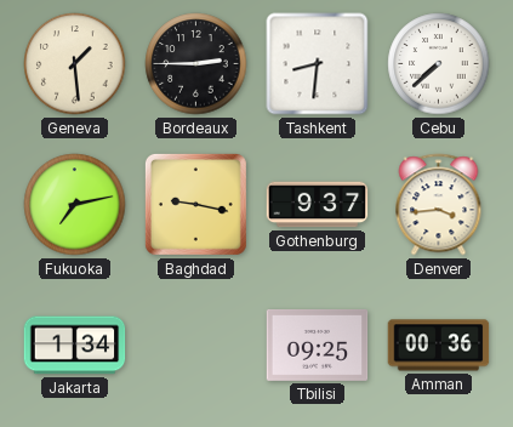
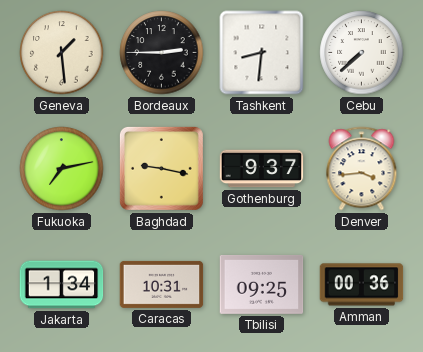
Caracas: none -> 10:31 (162, 284)
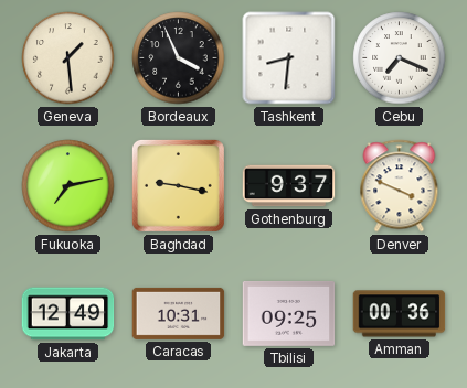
Bordeaux: 2:45 -> 3:56 (179, 58)
Cebu: 7:38 -> 7:19 (400, 58)
Denver: 3:44 -> 3:49 (400, 186)
Jakarta: 1:34 -> 12:49 (68, 314)
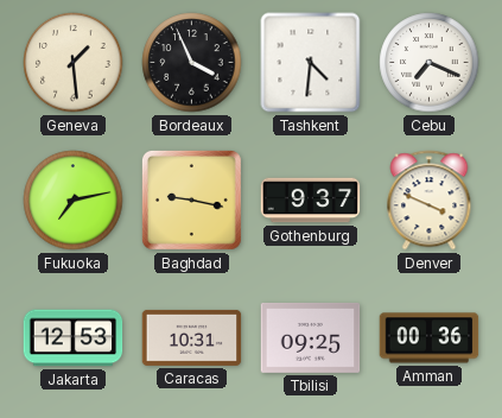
Tashkent: 8:31 -> 4:31 (311, 63)
Jakarta: 12:49 -> 12:53 (74, 338)
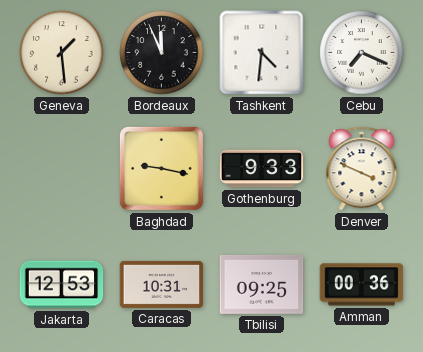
Bordeaux: 3:56 -> 11:56 (162, 53)
Fukuoka: 7:13 -> none (74, 201)
Gothenburg: 9:37 -> 9:33 (262, 169)
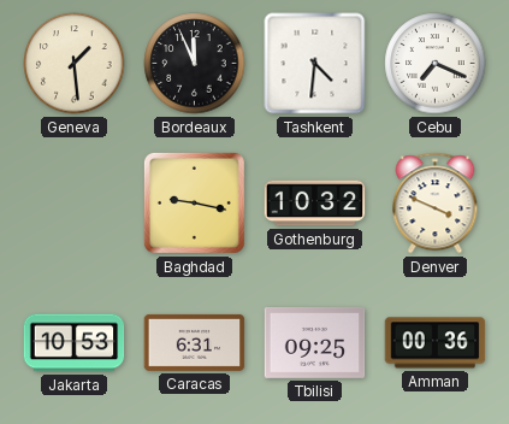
Gothenburg: 9:33 -> 10:32 (315, 204)
Jakarta: 12:53 -> 10:53 (75, 343)
Caracas: 10:31 -> 6:31 (195, 342)
